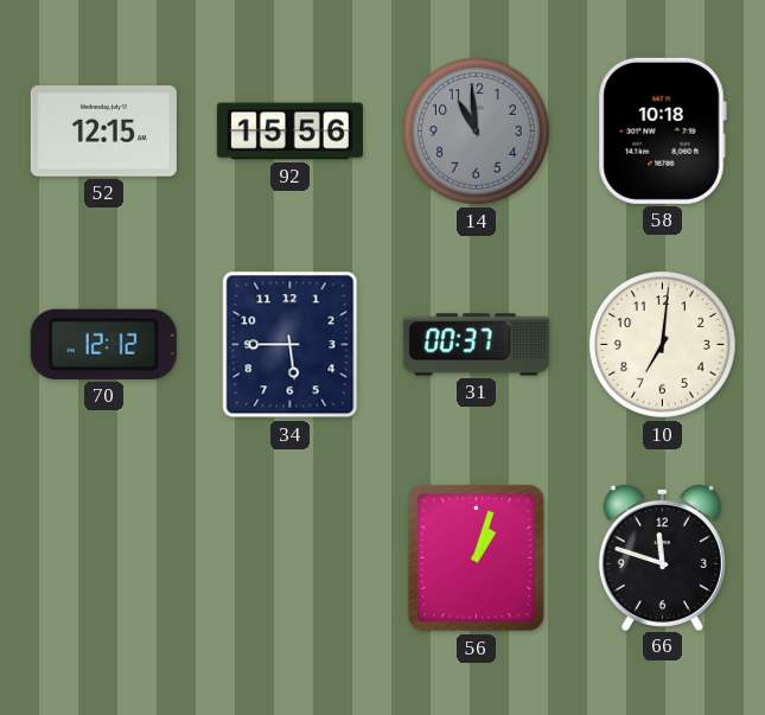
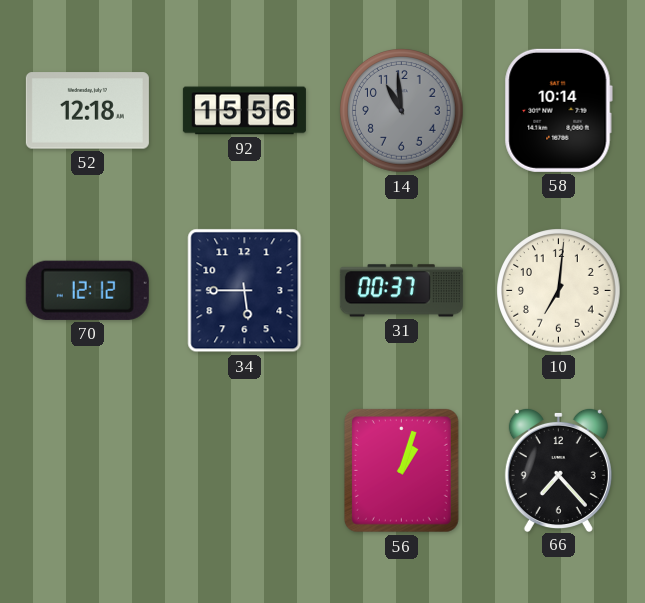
52: 12:15 -> 12:18 (87, 111)
58: 10:18 -> 10:14 (558, 110)
66: 11:48 -> 7:23 (558, 469)
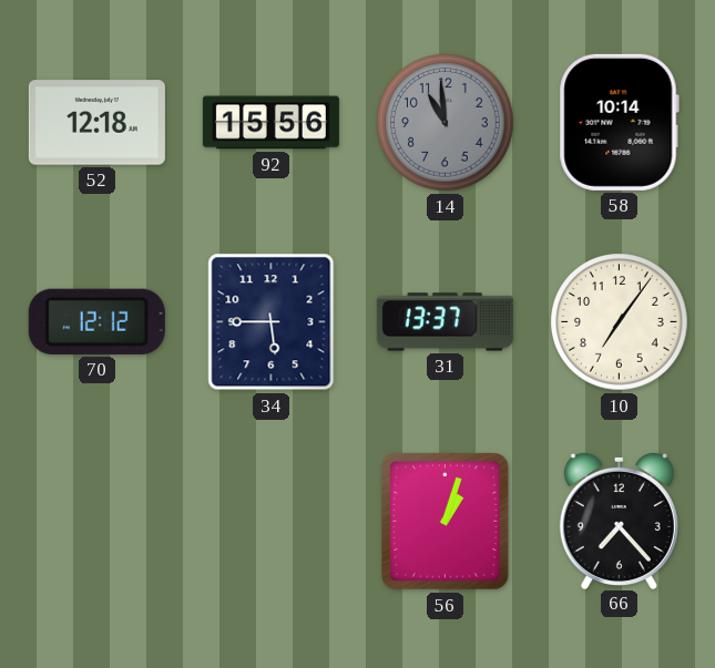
31: 00:37 -> 13:37 (445, 322)
10: 7:01 -> 7:06 (620, 322)
